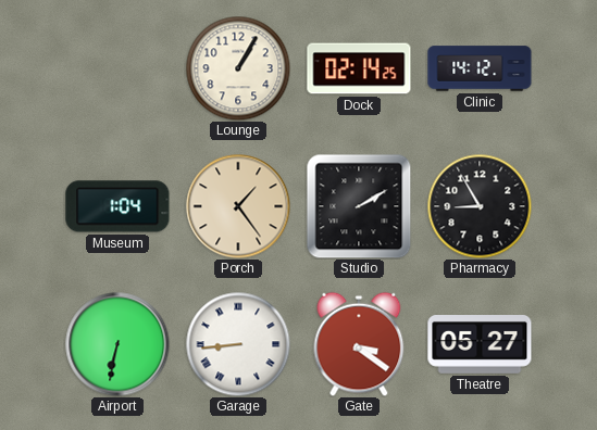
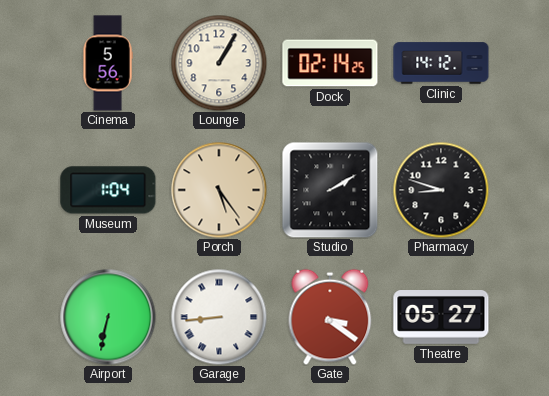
Cinema: none -> 5:56 (108, 63)
Porch: 1:24 -> 5:24 (219, 190)
Pharmacy: 8:55 -> 8:48 (441, 190)
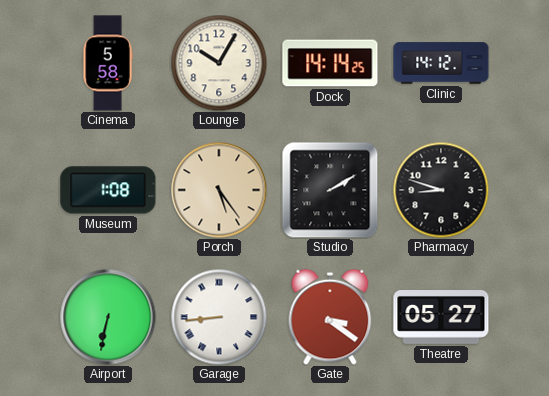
Cinema: 5:56 -> 5:58 (108, 63)
Lounge: 1:05 -> 10:05 (219, 63)
Dock: 02:14 -> 14:14 (330, 63)
Museum: 1:04 -> 1:08 (108, 190)
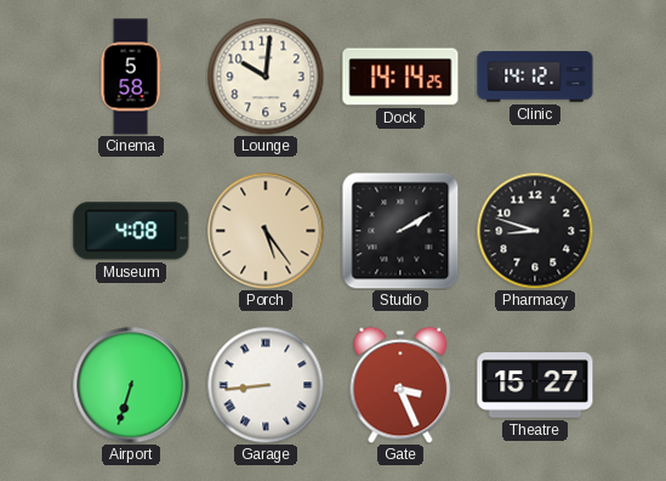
Lounge: 10:05 -> 10:01 (266, 77)
Museum: 1:08 -> 4:08 (131, 231)
Airport: 6:32 -> 6:33 (131, 385)
Gate: 3:21 -> 3:26 (400, 385)
Theatre: 05:27 -> 15:27 (535, 386)
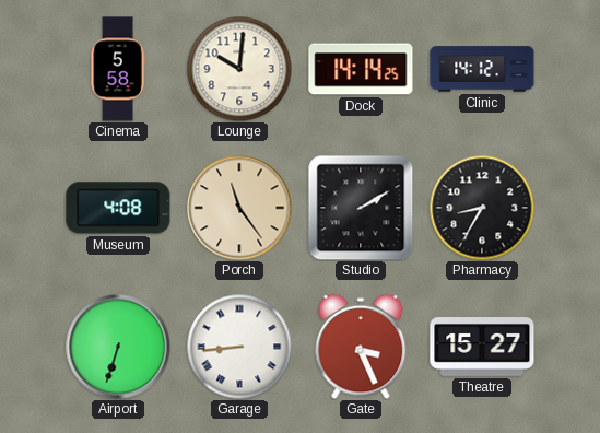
Porch: 5:24 -> 11:24 (239, 208)
Pharmacy: 8:48 -> 8:35 (482, 208)
